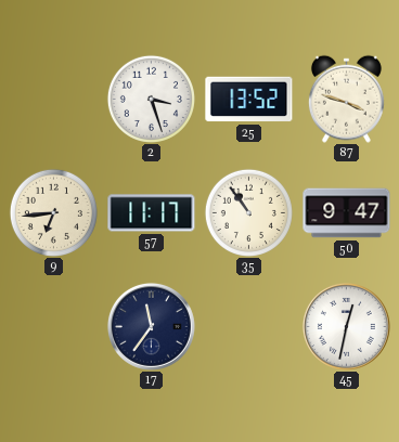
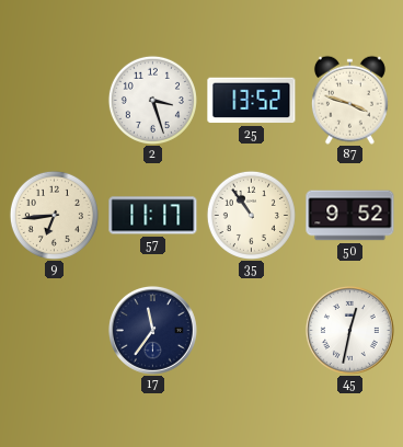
50: 9:47 -> 9:52 (350, 216)
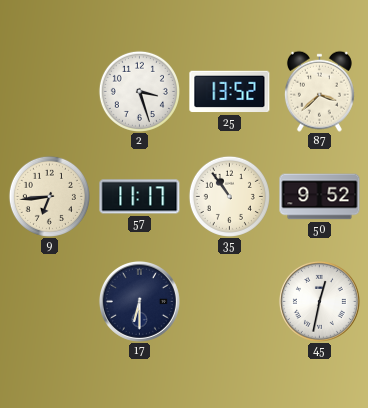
87: 3:48 -> 3:38 (319, 91)
17: 11:36 -> 6:30 (139, 301)
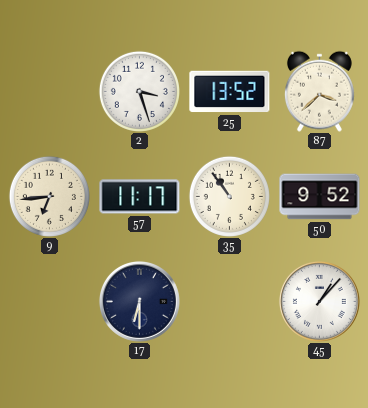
45: 12:32 -> 1:07 (319, 301)
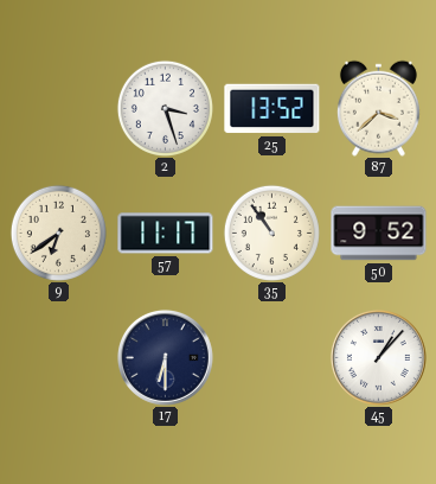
9: 6:44 -> 6:39 (58, 233)
